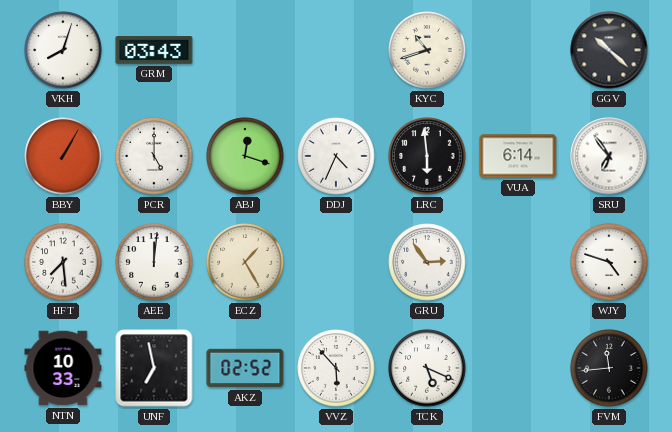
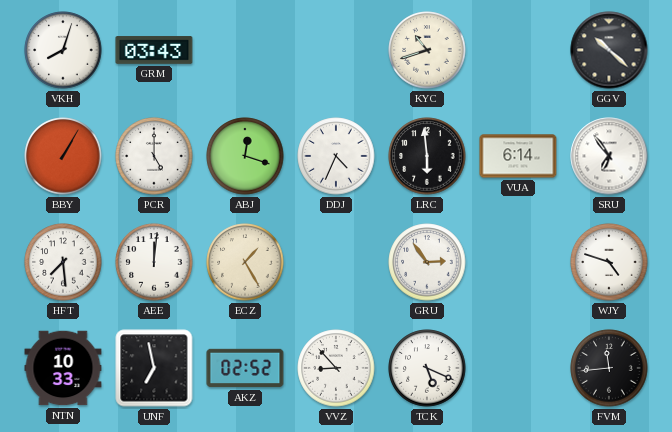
VVZ: 5:53 -> 8:53 (336, 368)
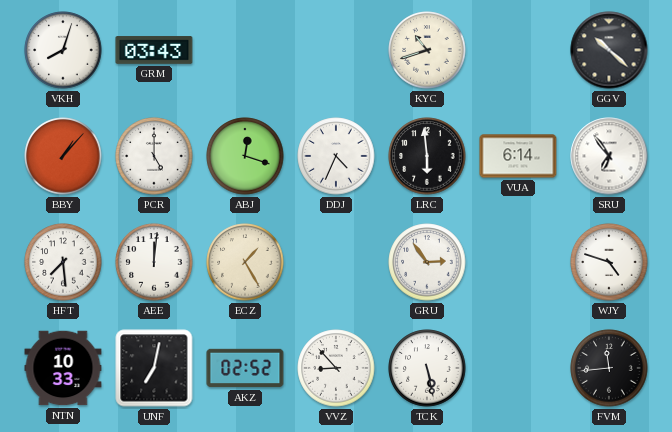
BBY: 1:05 -> 1:07 (63, 156)
UNF: 6:58 -> 7:02 (154, 368)
TCK: 5:19 -> 5:28 (427, 368)
